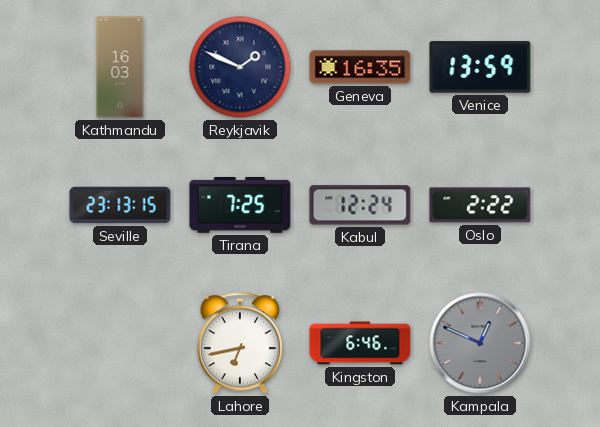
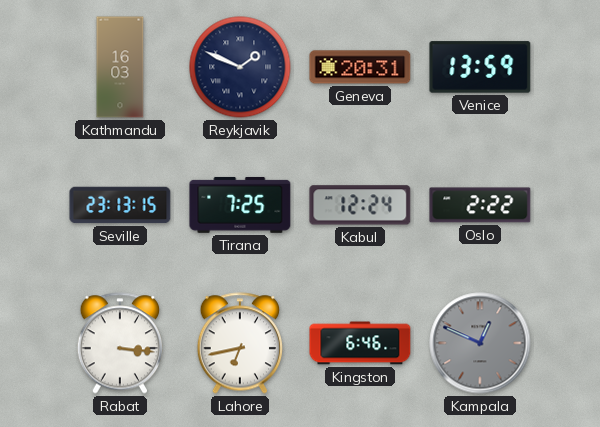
Geneva: 16:35 -> 20:31 (360, 67)
Rabat: none -> 3:16 (120, 343)
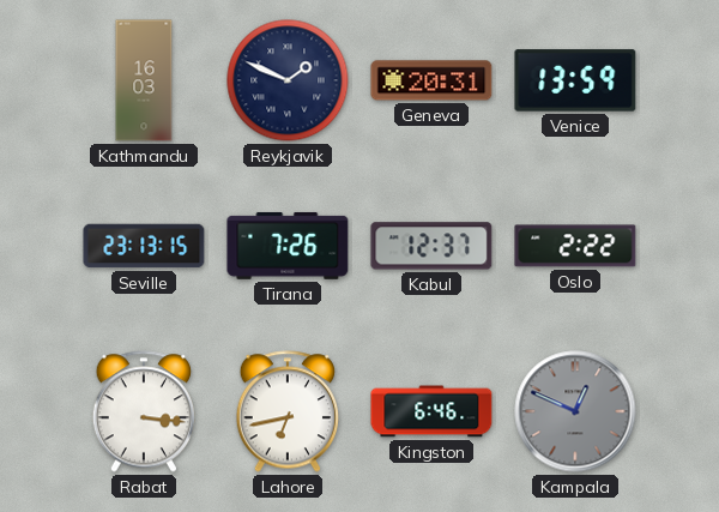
Tirana: 7:25 -> 7:26 (288, 246)
Kabul: 12:24 -> 12:37 (431, 246)
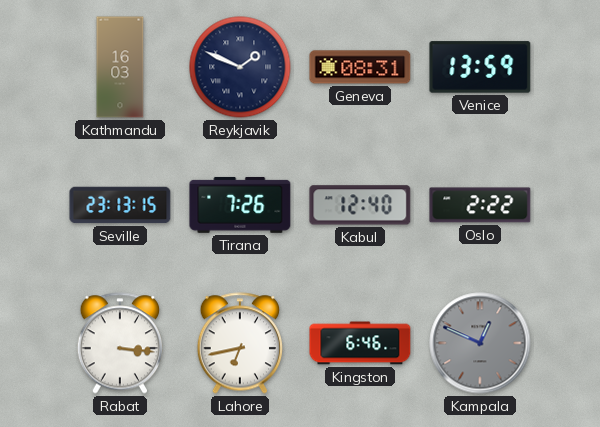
Geneva: 20:31 -> 08:31 (360, 67)
Kabul: 12:37 -> 12:40 (360, 205)
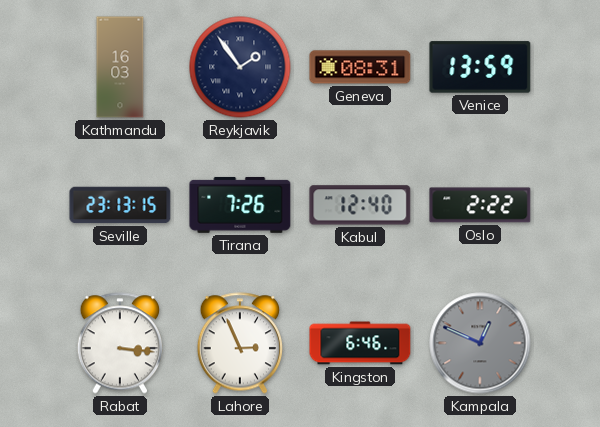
Reykjavik: 1:49 -> 1:54 (240, 67)
Lahore: 6:43 -> 2:56 (240, 343)
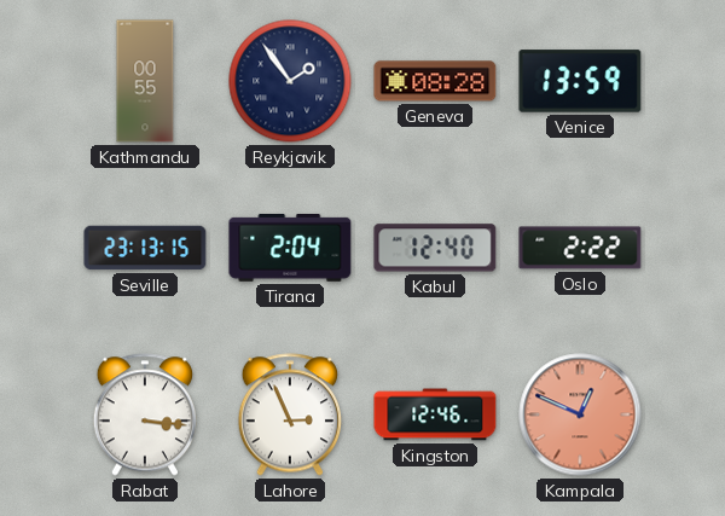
Kathmandu: 16:03 -> 00:55 (145, 81)
Geneva: 08:31 -> 08:28 (435, 81)
Tirana: 7:26 -> 2:04 (290, 248)
Kingston: 6:46 -> 12:46 (435, 414)
Kampala dial: grey -> salmon (580, 414)
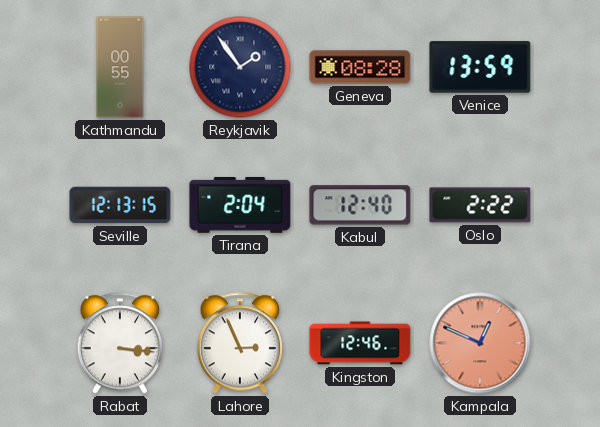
Seville: 23:13 -> 12:13 (120, 205)
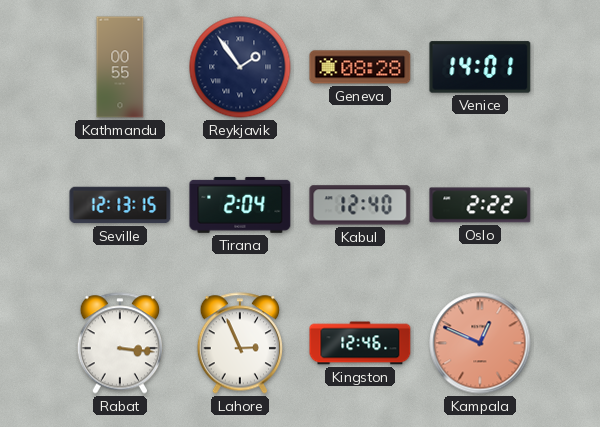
Venice: 13:59 -> 14:01 (480, 67)
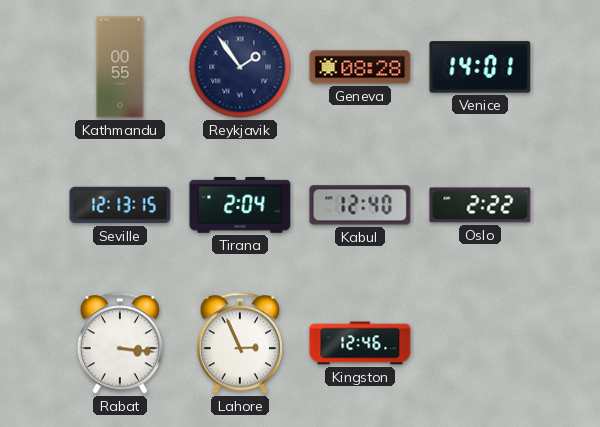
Kampala: 12:49 -> none (480, 343)
